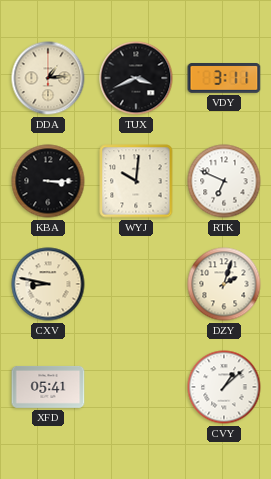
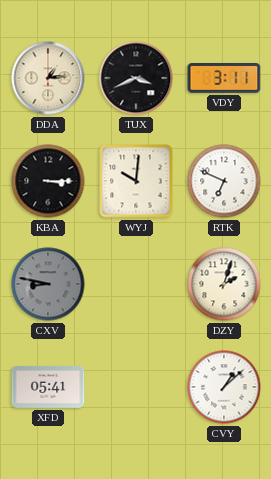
CXV dial: cream -> grey (48, 284)
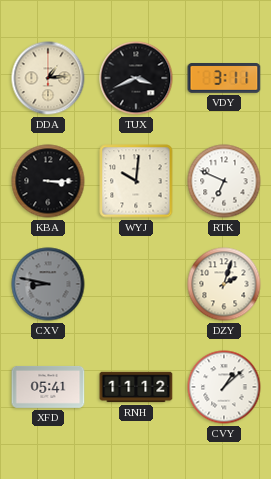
RNH: none -> 11:12 (136, 387)
